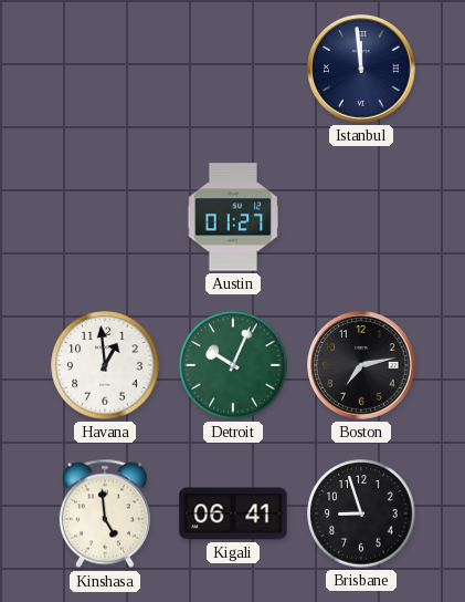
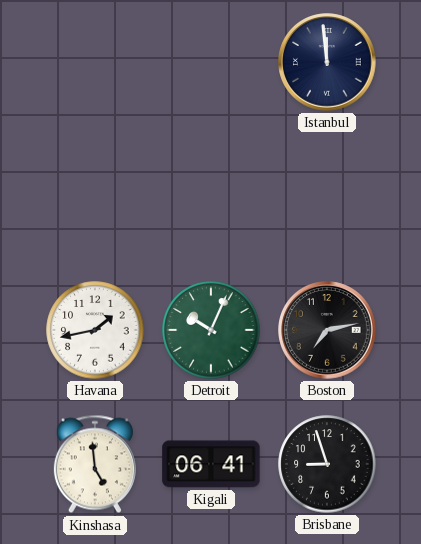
Austin: 01:27 -> none (233, 217)
Havana: 12:59 -> 1:43 (95, 330)
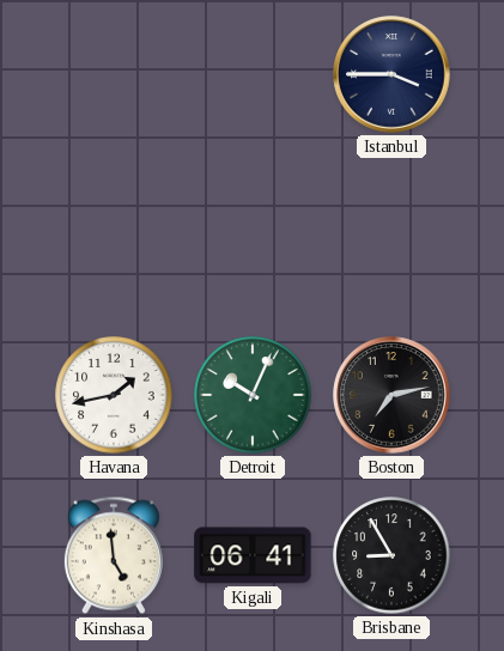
Istanbul: 11:59 -> 3:45 (391, 74)
Brisbane: 8:57 -> 8:55 (391, 555)
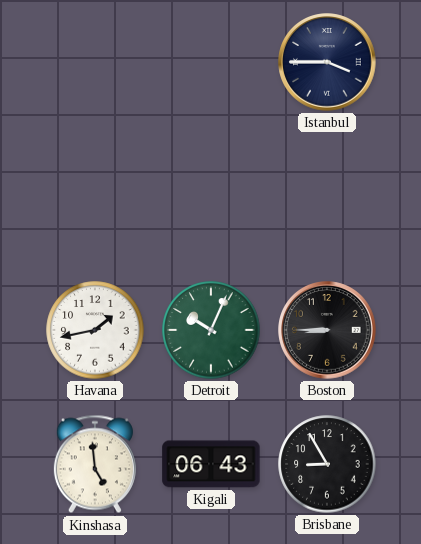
Boston: 7:13 -> 8:45 (327, 330)
Kigali: 06:41 -> 06:43 (211, 464)
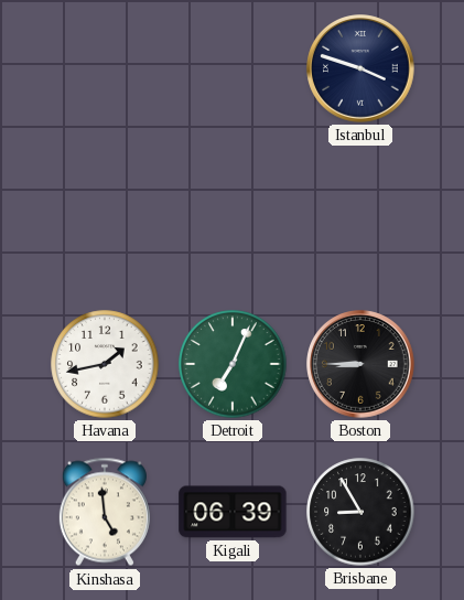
Istanbul: 3:45 -> 3:48 (360, 68)
Detroit: 10:04 -> 7:04 (233, 364)
Kigali: 06:43 -> 06:39 (233, 512)
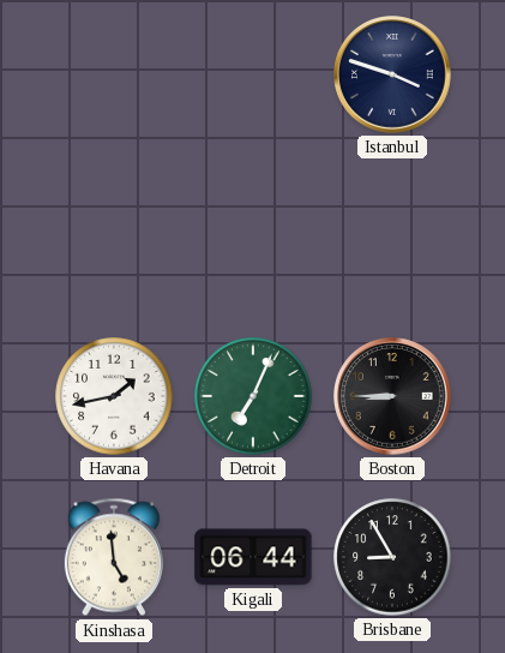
Kigali: 06:39 -> 06:44 (253, 557)
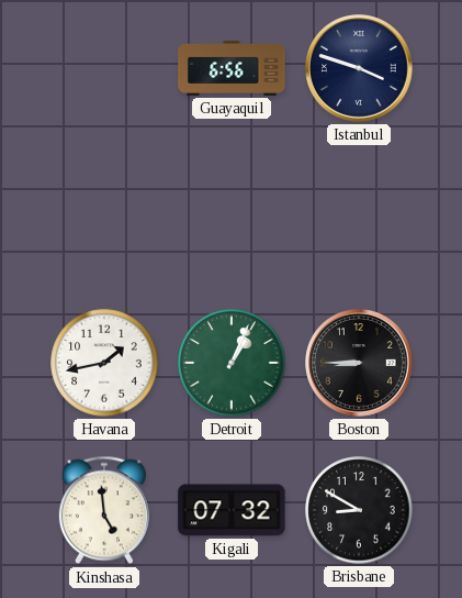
Guayaquil: none -> 6:56 (232, 69)
Detroit: 7:04 -> 1:04 (232, 363)
Kigali: 06:44 -> 07:32 (232, 510)
Brisbane: 8:55 -> 8:50 (359, 510)
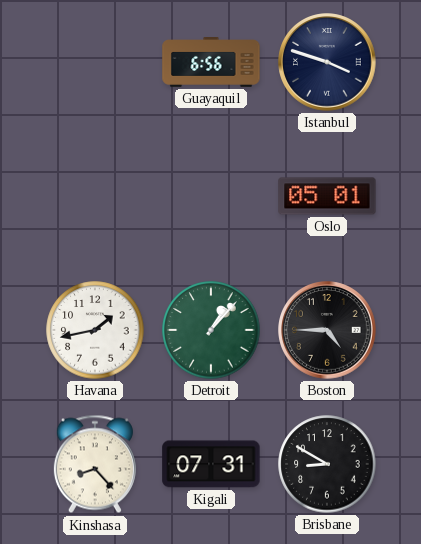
Oslo: none -> 05:01 (327, 196)
Detroit: 1:04 -> 1:07 (211, 330)
Boston: 8:45 -> 4:45 (327, 330)
Kinshasa: 4:59 -> 8:23 (95, 464)
Kigali: 07:32 -> 07:31 (211, 464)
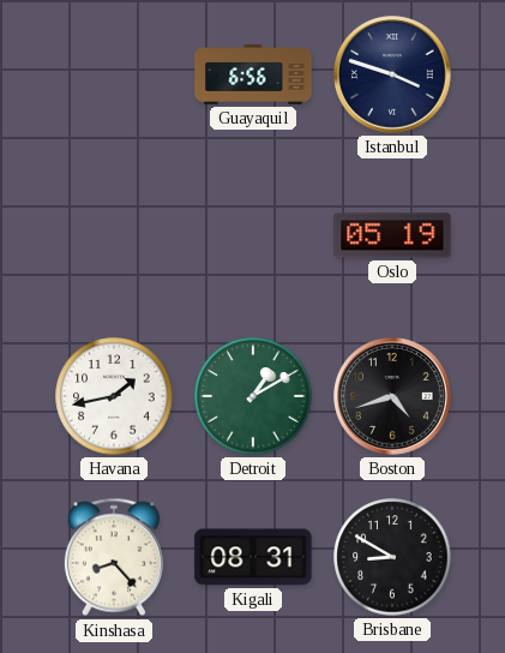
Oslo: 05:01 -> 05:19 (392, 235)
Detroit: 1:07 -> 1:10 (253, 396)
Boston: 4:45 -> 4:42 (392, 396)
Kigali: 07:31 -> 08:31 (253, 557)
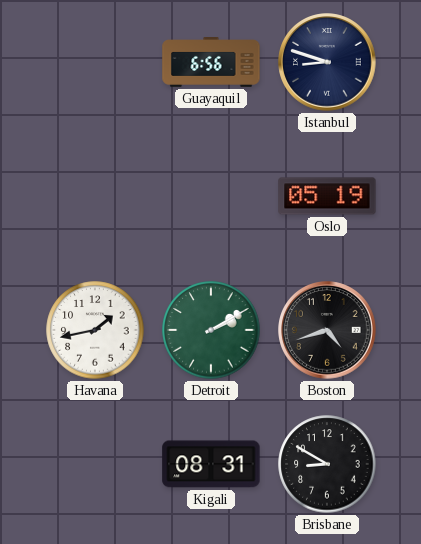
Istanbul: 3:48 -> 8:48 (327, 62)
Detroit: 1:10 -> 2:10 (211, 330)
Kinshasa: 8:23 -> none (114, 557)
